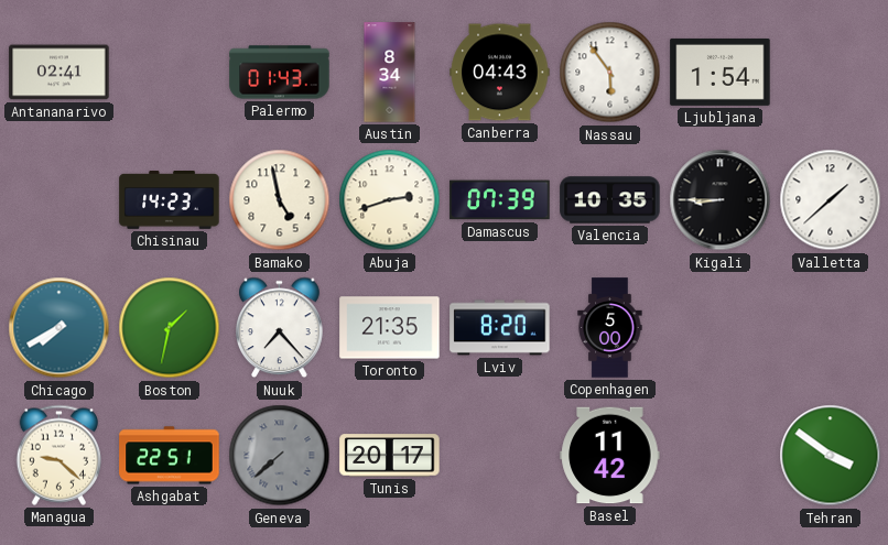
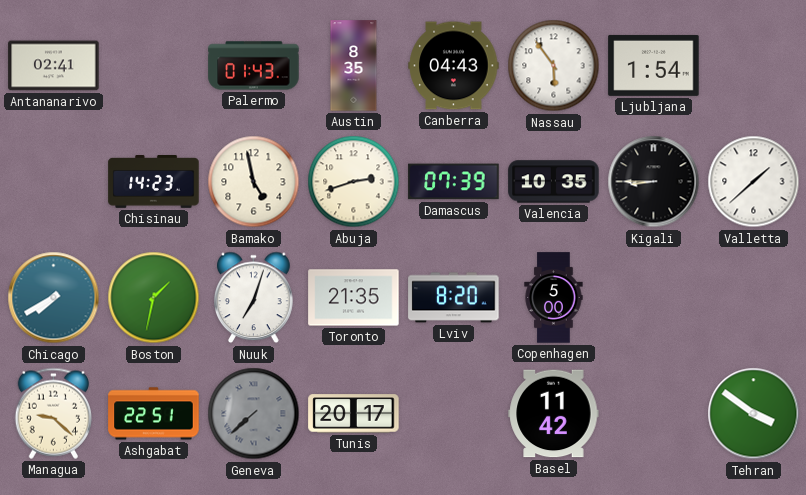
Austin: 8:34 -> 8:35 (354, 66)
Nuuk: 7:23 -> 7:03 (254, 298)
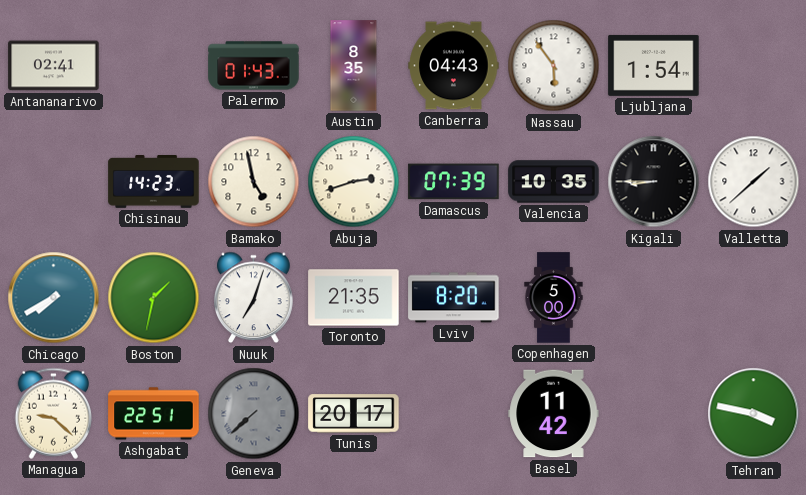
Tehran: 3:51 -> 3:47 (754, 414)
